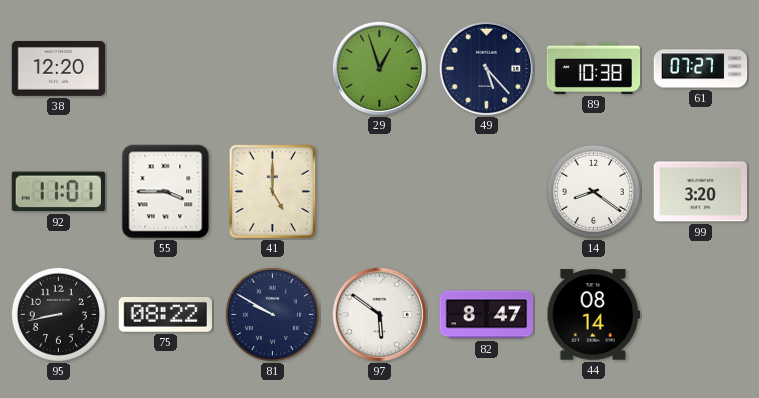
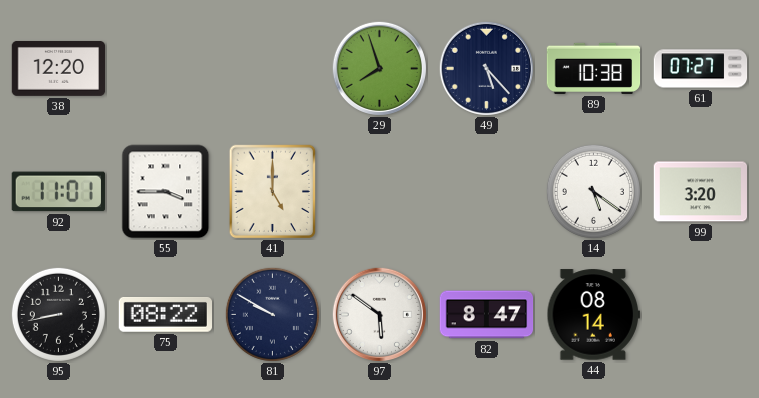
29: 12:57 -> 7:57 (379, 68)
14: 8:21 -> 5:21 (593, 191)
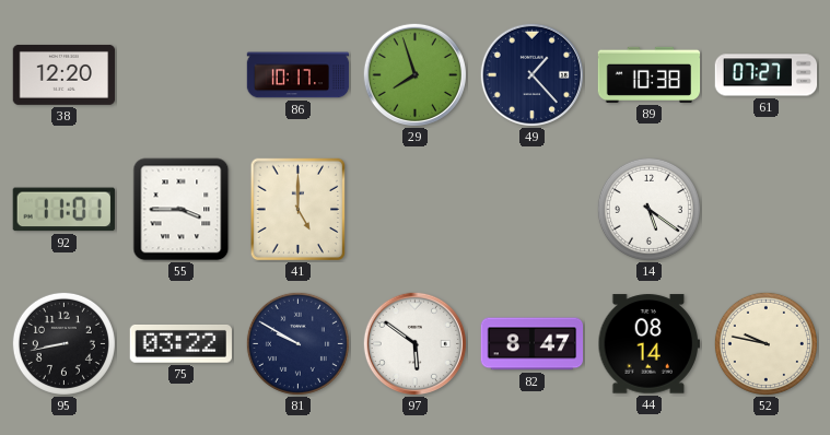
86: none -> 10:17 (299, 75)
49: 5:23 -> 1:23 (531, 74)
99: 3:20 -> none (701, 192)
75: 08:22 -> 03:22 (180, 344)
52: none -> 9:47 (765, 343)
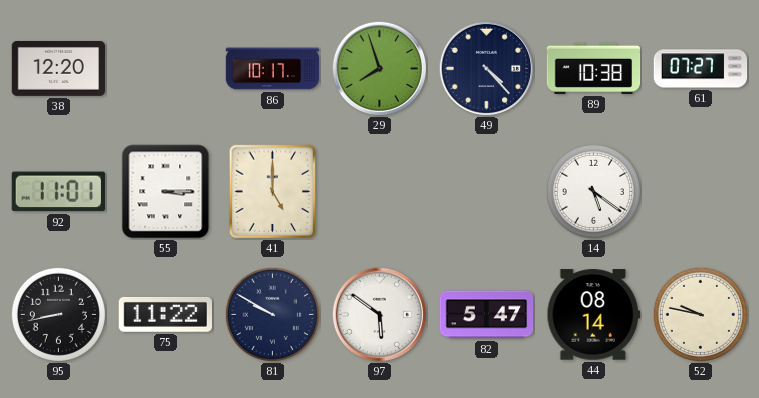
49: 1:23 -> 4:23 (486, 68)
55: 3:45 -> 3:15 (166, 192)
75: 03:22 -> 11:22 (165, 315)
82: 8:47 -> 5:47 (487, 315)
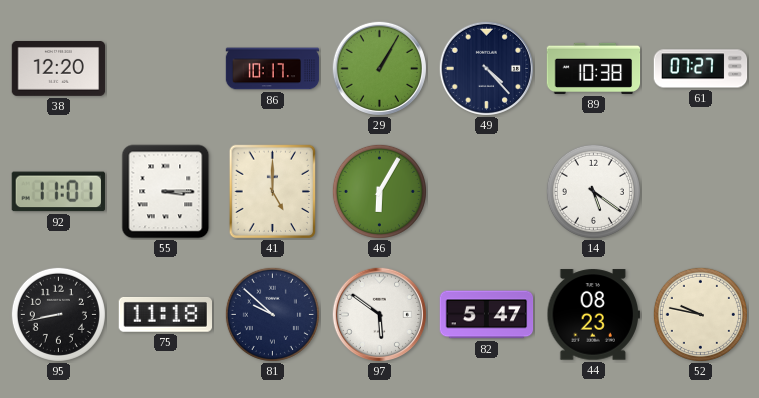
29: 7:57 -> 1:05 (379, 68)
46: none -> 6:05 (379, 191)
75: 11:22 -> 11:18 (165, 315)
81: 9:50 -> 9:52 (272, 314)
44: 08:14 -> 08:23 (593, 315)
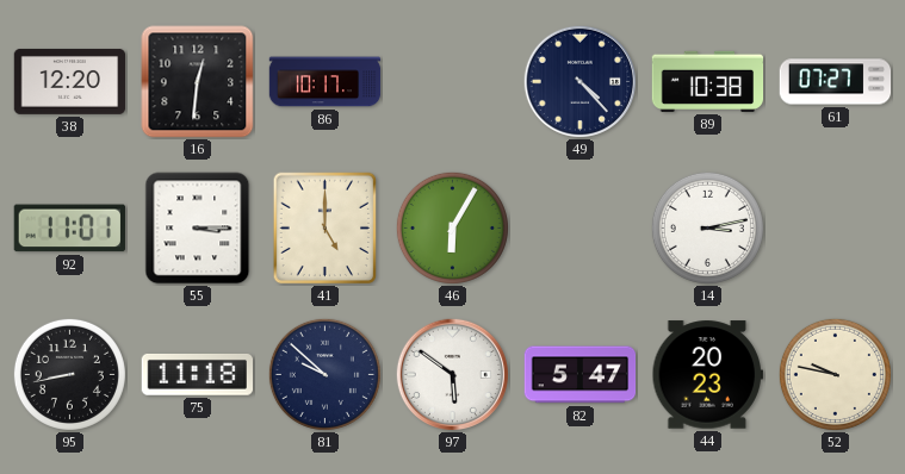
16: none -> 12:31 (198, 82)
29: 1:05 -> none (379, 68)
14: 5:21 -> 3:13 (707, 227)
44: 08:23 -> 20:23 (707, 375)
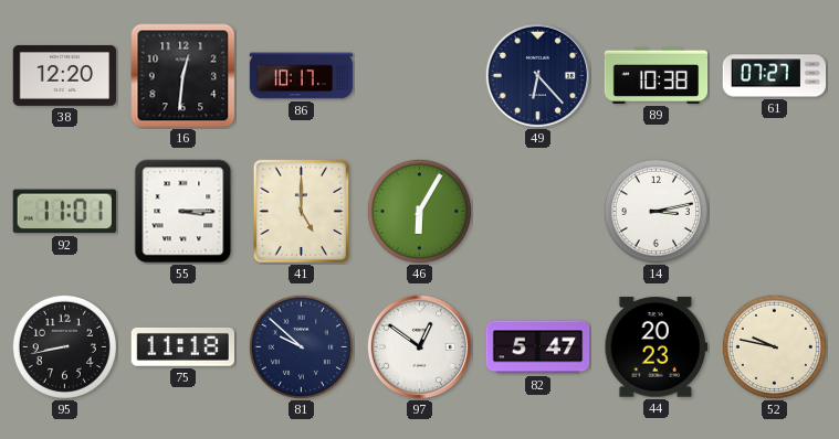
49: 4:23 -> 6:23 (537, 75)
97: 5:51 -> 12:51 (419, 346)
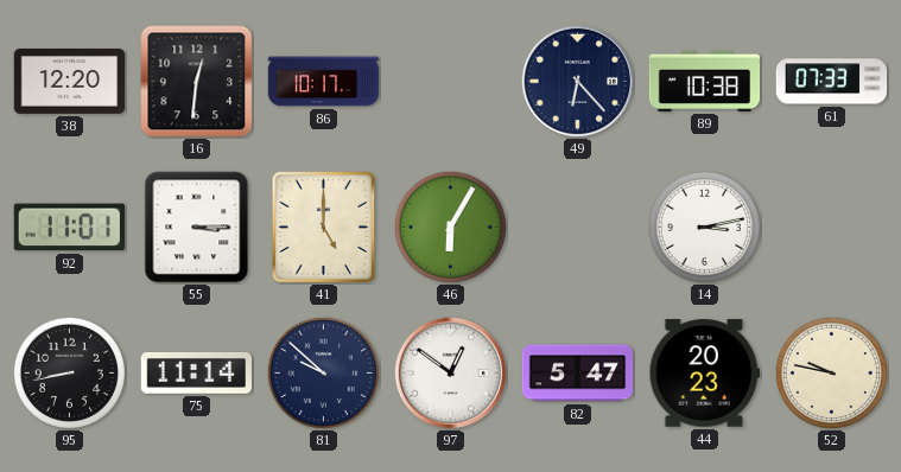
61: 07:27 -> 07:33 (832, 82)
75: 11:18 -> 11:14 (196, 374)
